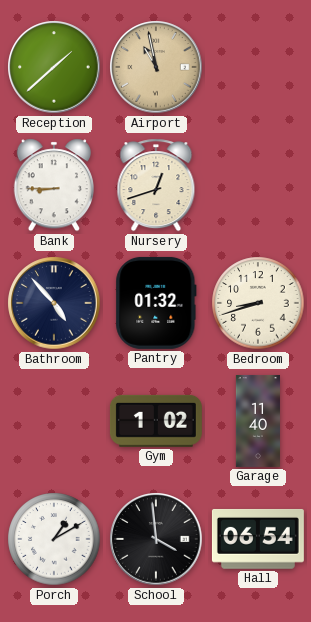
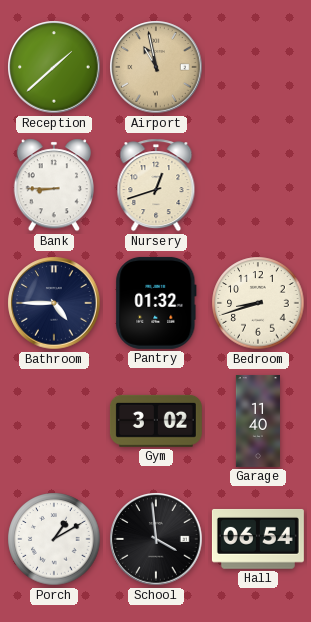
Bathroom: 4:53 -> 4:45 (54, 303)
Gym: 1:02 -> 3:02 (156, 421)
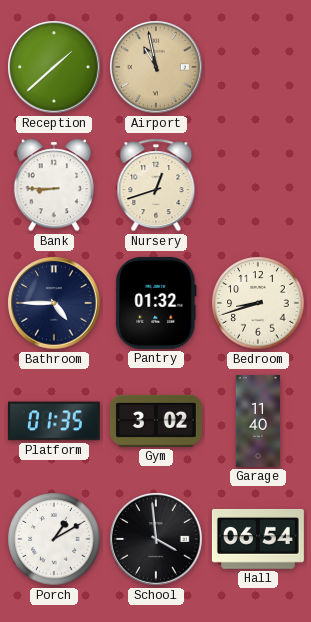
Platform: none -> 01:35 (54, 421)
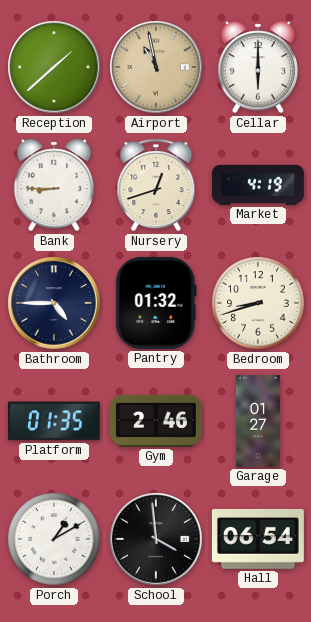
Cellar: none -> 6:00 (257, 67)
Market: none -> 4:19 (258, 185)
Gym: 3:02 -> 2:46 (156, 421)
Garage: 11:40 -> 01:27 (258, 421)
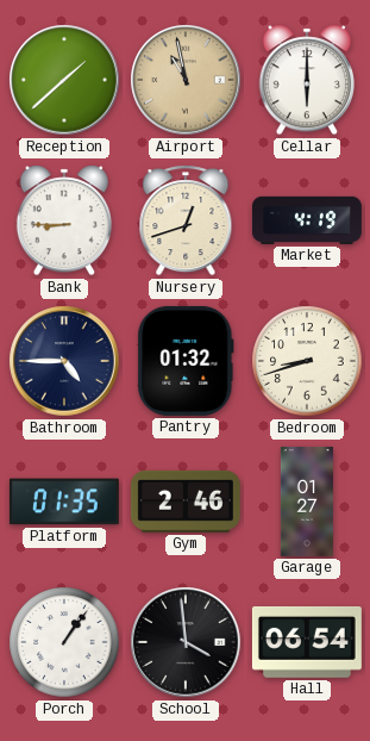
Porch: 1:10 -> 1:06 (64, 642)
